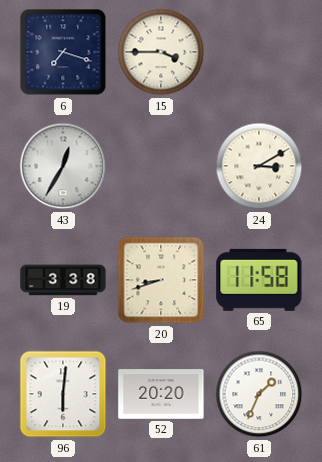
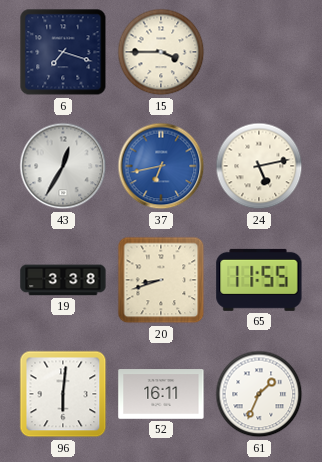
37: none -> 6:43 (161, 166)
24: 3:10 -> 5:13 (259, 166)
65: 11:58 -> 11:55 (259, 280)
52: 20:20 -> 16:11 (161, 394)
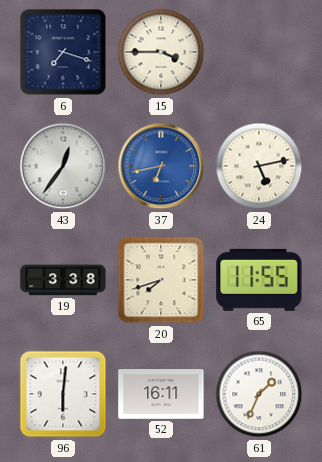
43: 12:35 -> 12:36 (63, 166)
20: 8:42 -> 7:42 (161, 280)
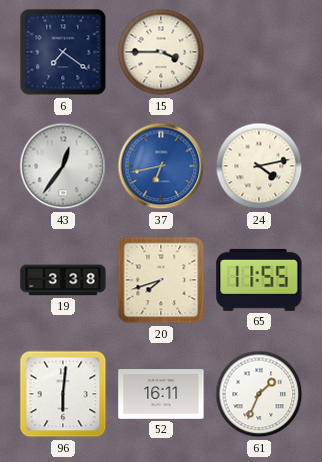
6: 7:18 -> 7:21 (63, 52)
24: 5:13 -> 4:13 (259, 166)
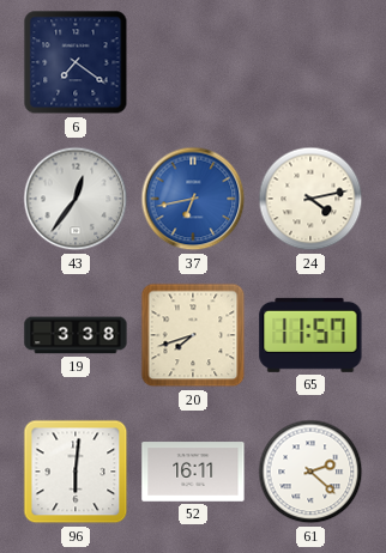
15: 3:45 -> none (161, 52)
65: 11:55 -> 11:57 (310, 335)
61: 1:34 -> 2:22 (310, 472)
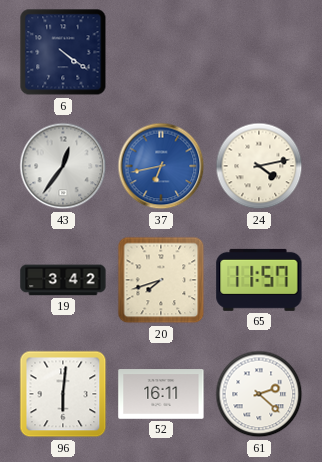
6: 7:21 -> 4:21 (63, 52)
19: 3:38 -> 3:42 (63, 280)
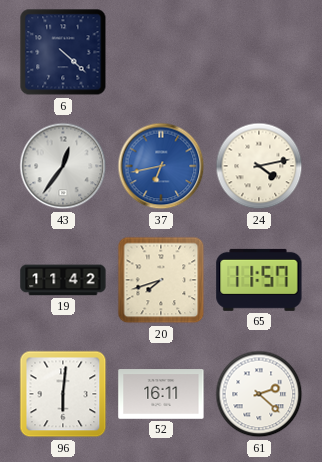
6: 4:21 -> 4:22 (63, 52)
19: 3:42 -> 11:42 (63, 280)
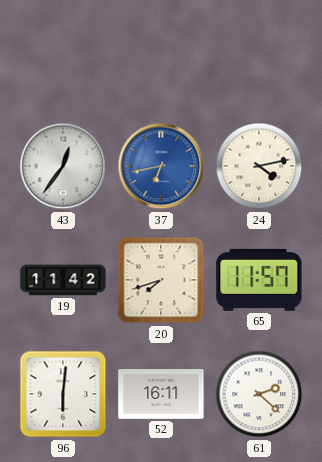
6: 4:22 -> none (63, 52)
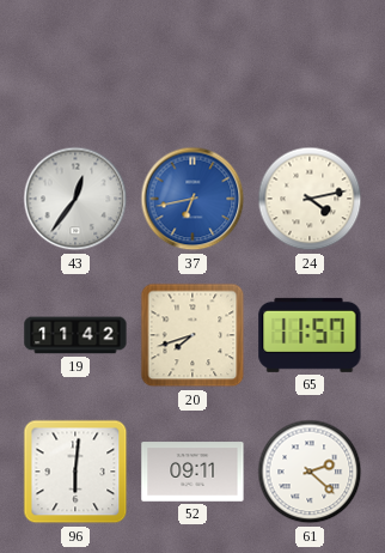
52: 16:11 -> 09:11 (192, 472)
